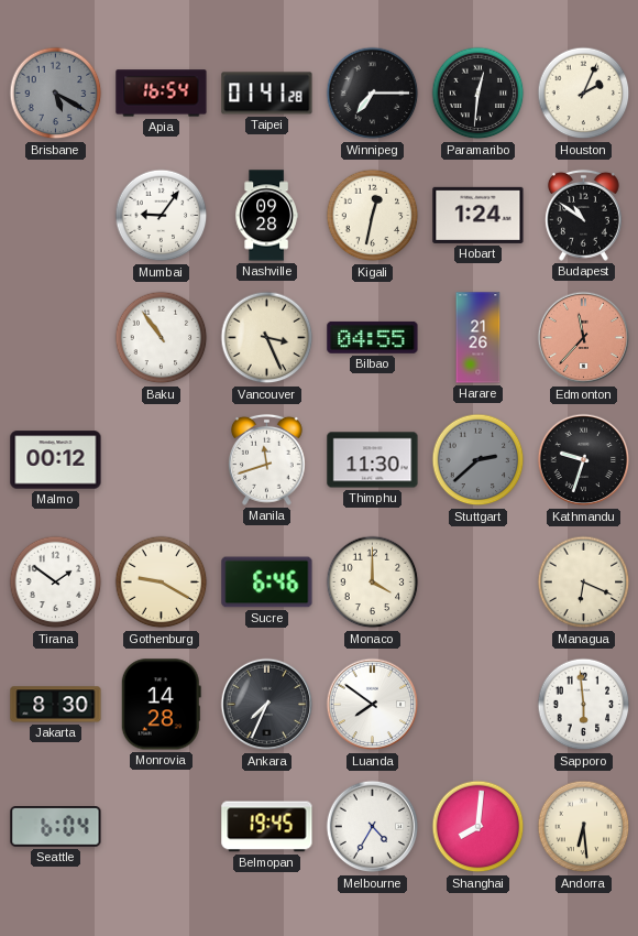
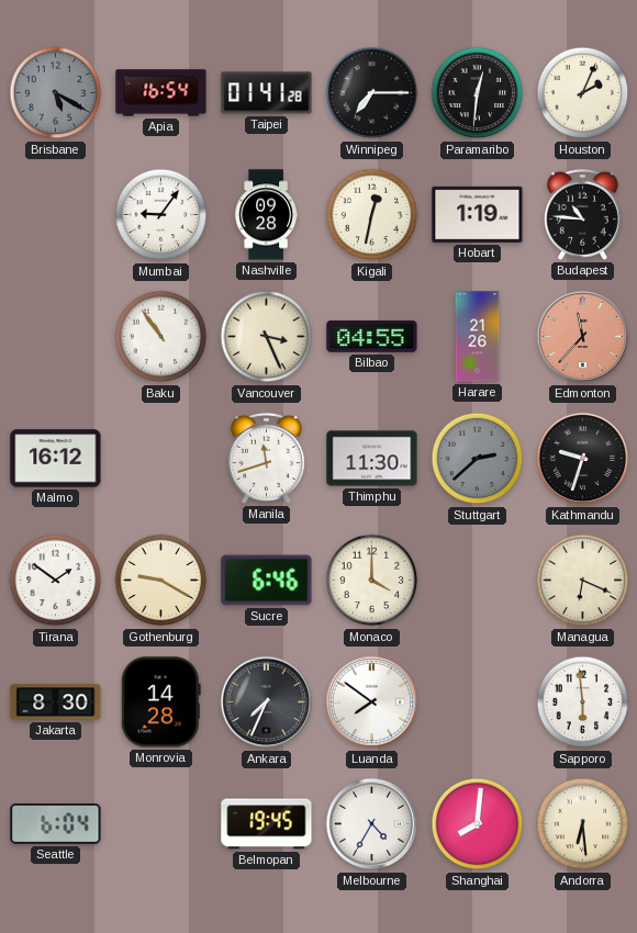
Hobart: 1:24 -> 1:19 (478, 214)
Budapest: 10:51 -> 10:46 (582, 214)
Malmo: 00:12 -> 16:12 (56, 459)
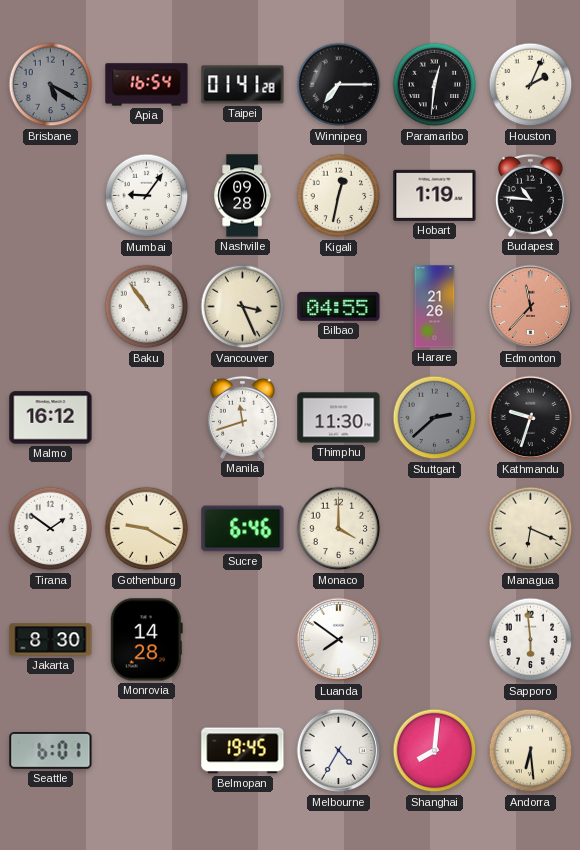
Ankara: 7:34 -> none (267, 702)
Seattle: 6:04 -> 6:01 (51, 751)
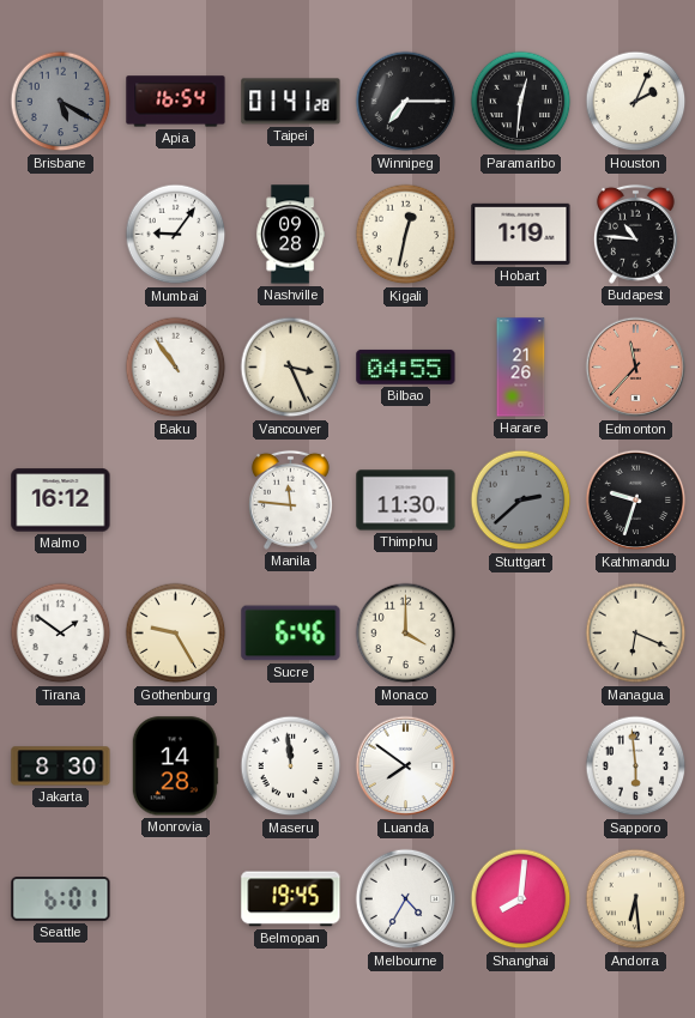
Manila: 11:42 -> 11:46 (290, 499)
Gothenburg: 9:20 -> 9:25 (176, 634)
Maseru: none -> 11:59 (291, 766)
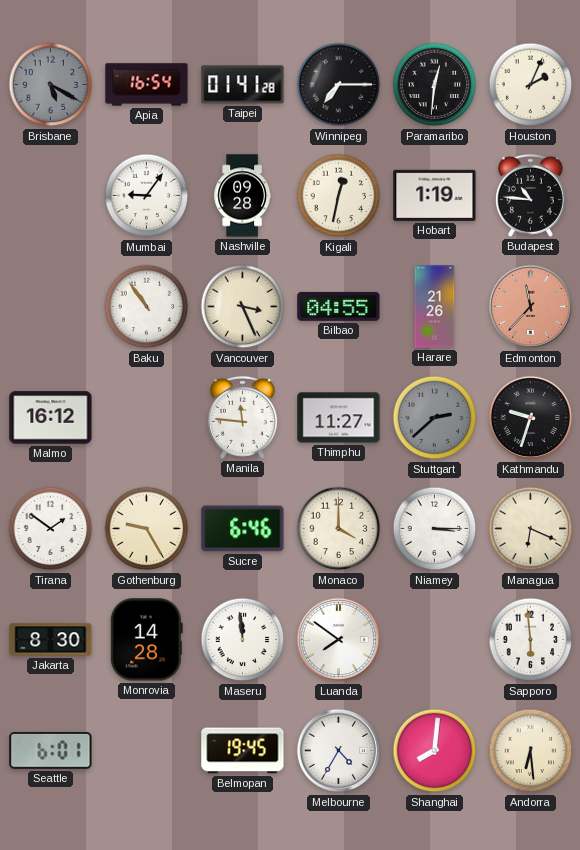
Thimphu: 11:30 -> 11:27 (339, 418)
Niamey: none -> 3:15 (435, 529)
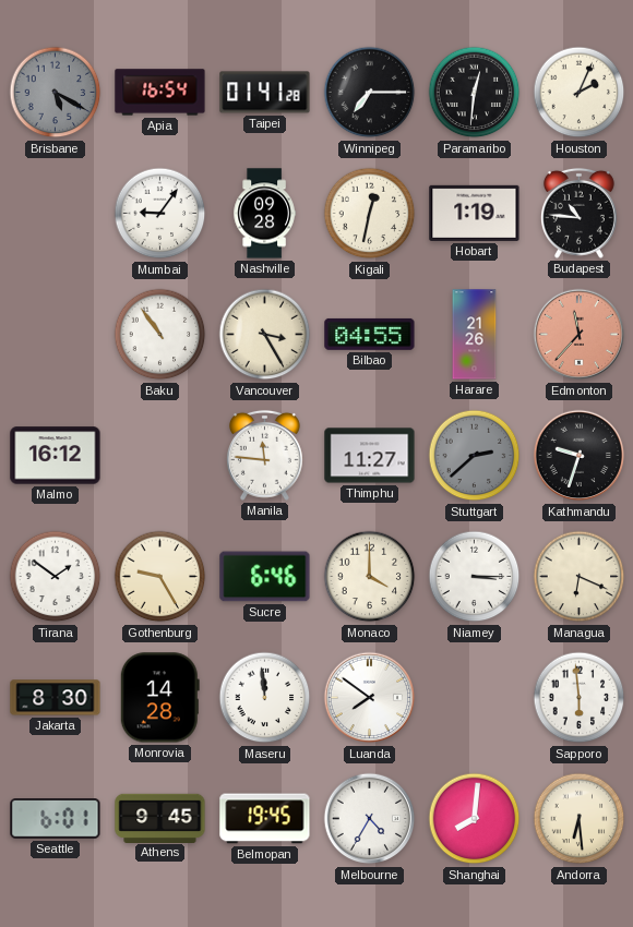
Vancouver: 3:26 -> 3:25 (265, 335)
Athens: none -> 9:45 (160, 818)
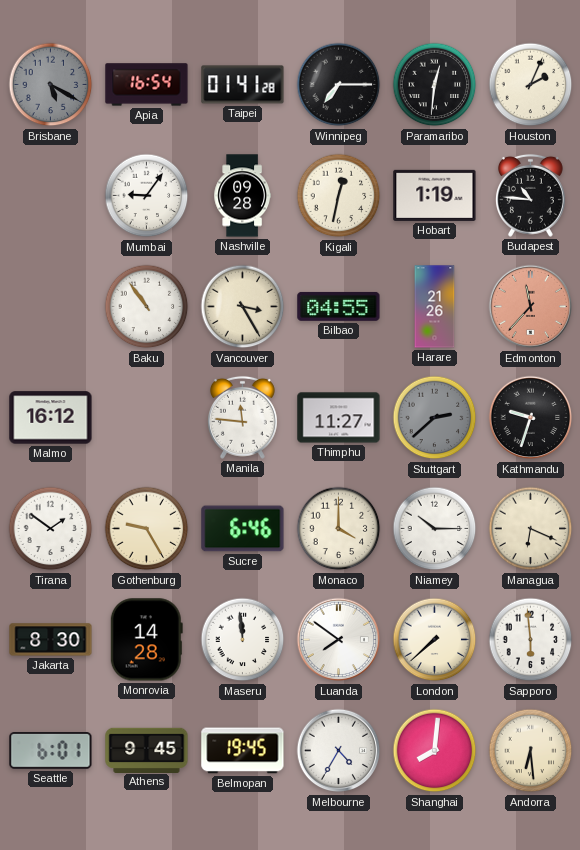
Niamey: 3:15 -> 10:15 (435, 529)
London: none -> 7:38 (435, 640)
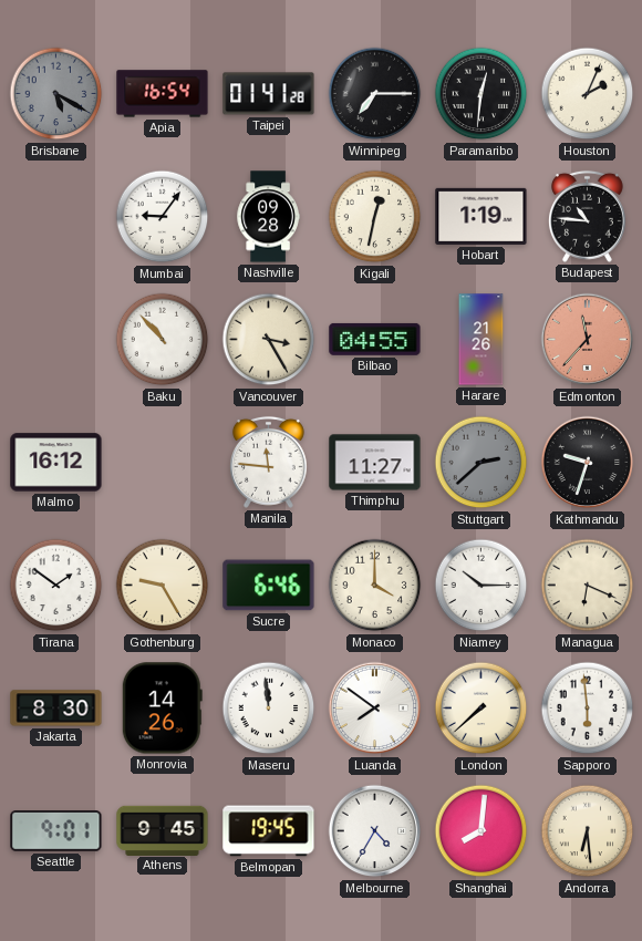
Baku: 10:54 -> 10:53 (163, 340)
Monrovia: 14:28 -> 14:26 (162, 709)
Seattle: 6:01 -> 9:01 (56, 831)
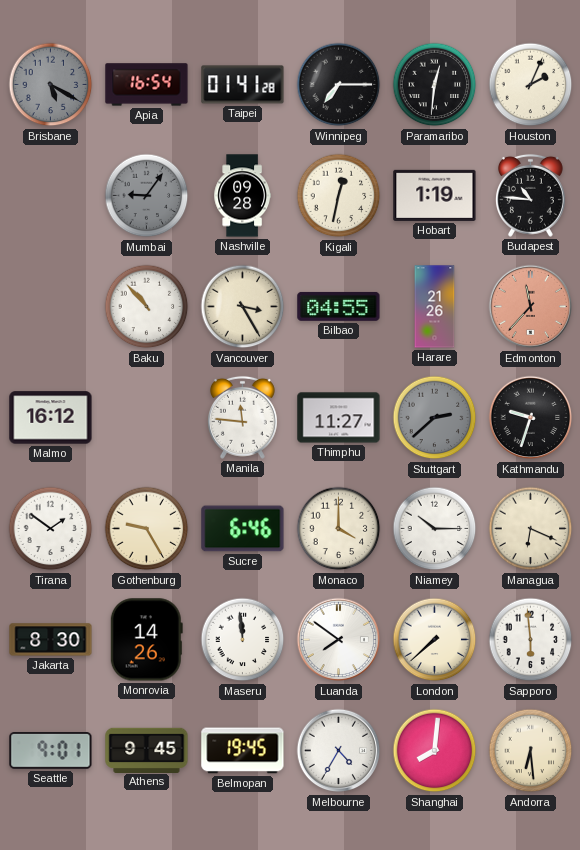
Mumbai dial: white -> grey (147, 196)
